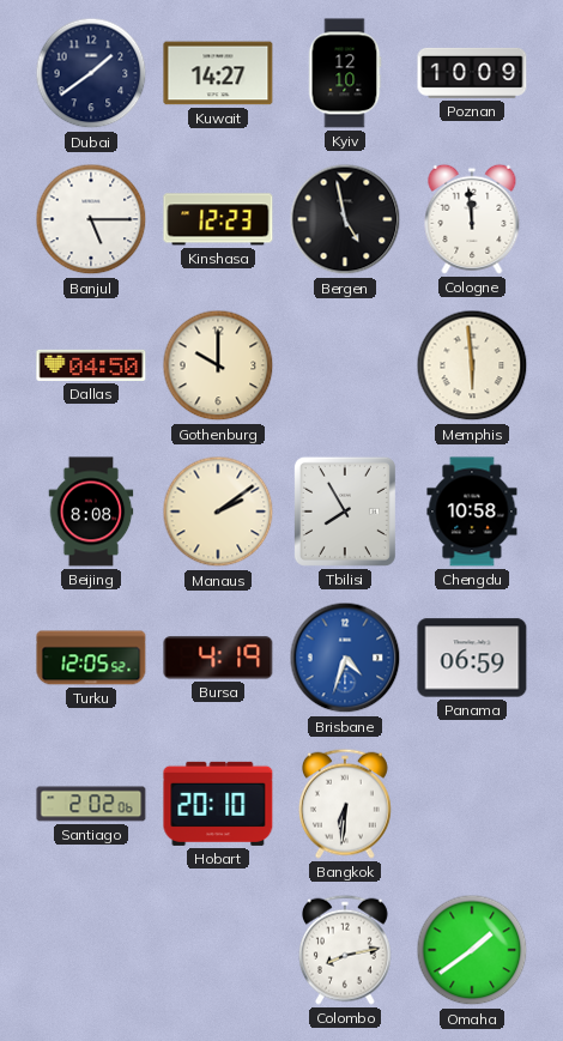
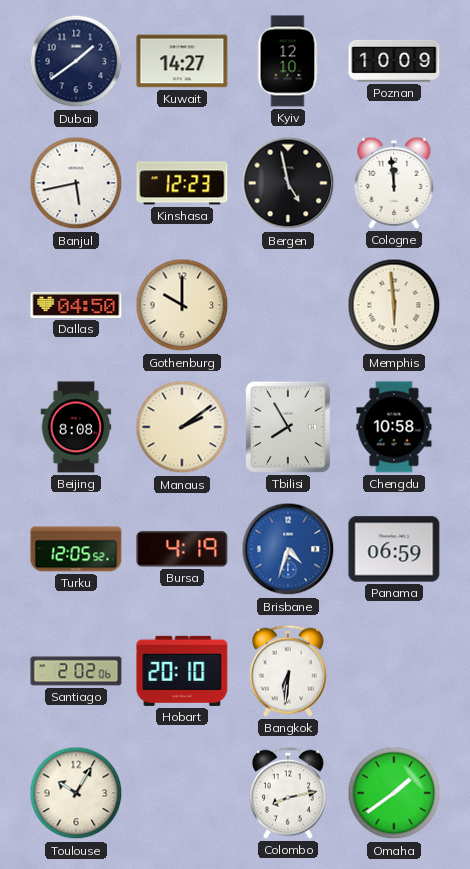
Banjul: 5:15 -> 5:43 (76, 183)
Toulouse: none -> 10:05 (76, 793)
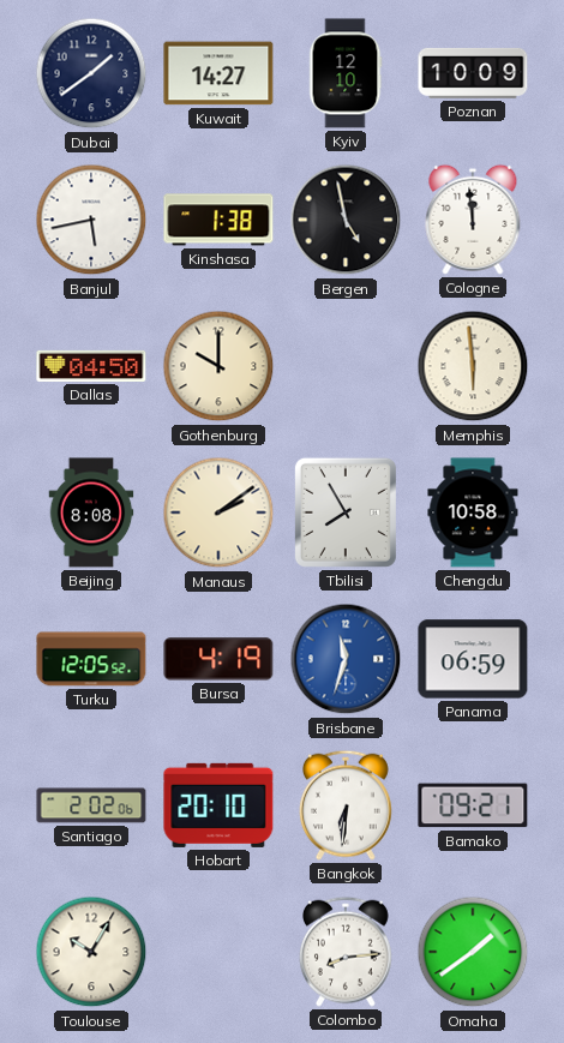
Kinshasa: 12:23 -> 1:38 (218, 220)
Brisbane: 4:33 -> 11:33 (346, 659)
Bamako: none -> 09:21 (473, 805)
Colombo: 8:13 -> 8:14 (346, 952)
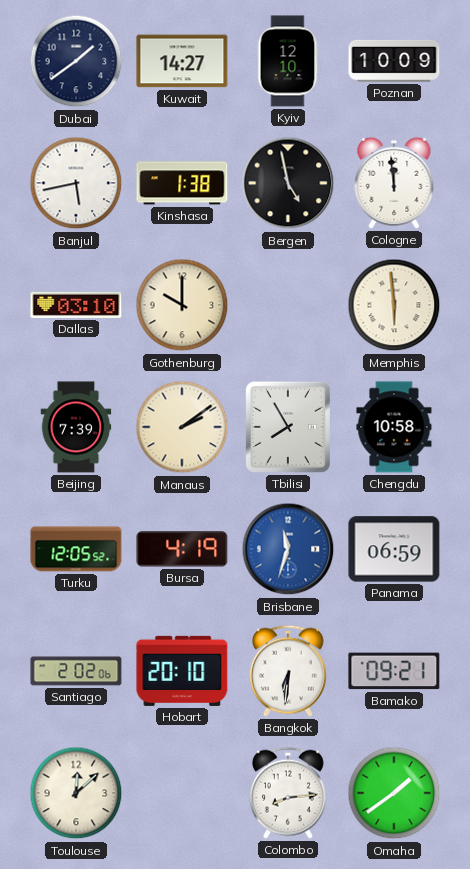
Dallas: 04:50 -> 03:10 (76, 305)
Beijing: 8:08 -> 7:39 (76, 427)
Toulouse: 10:05 -> 12:08 (76, 793)
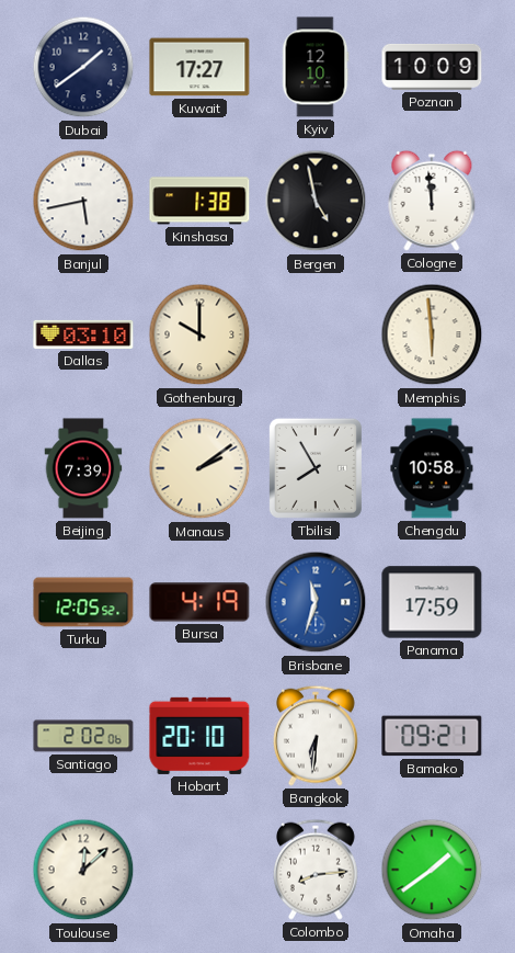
Kuwait: 14:27 -> 17:27 (199, 67)
Panama: 06:59 -> 17:59 (432, 602)
